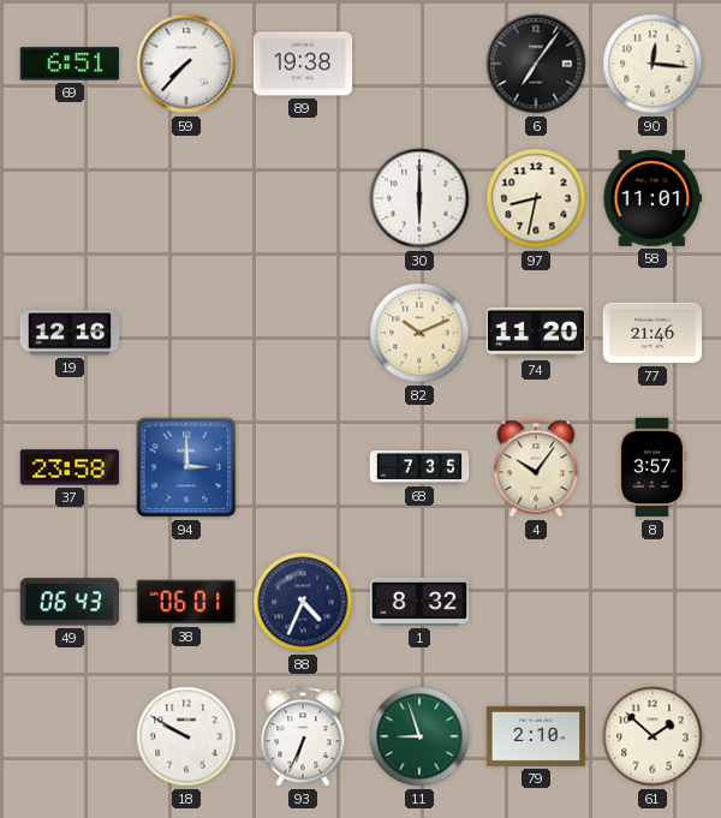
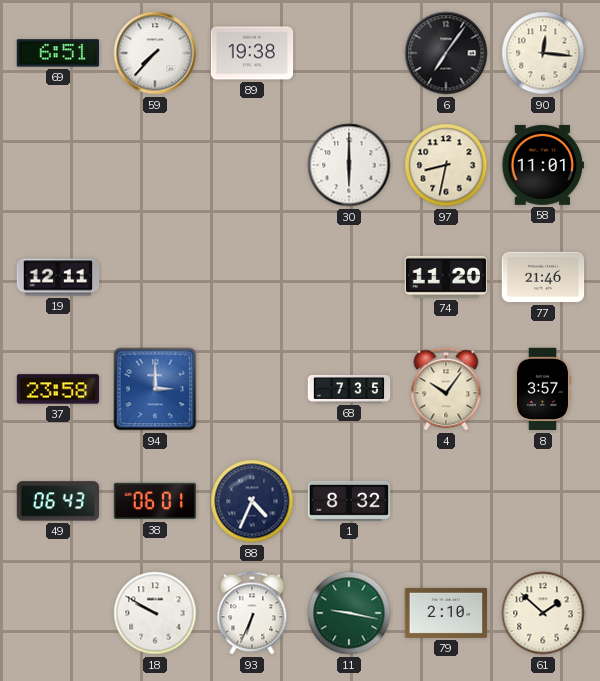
19: 12:16 -> 12:11 (58, 277)
82: 10:11 -> none (419, 333)
11: 8:57 -> 9:17 (349, 613)
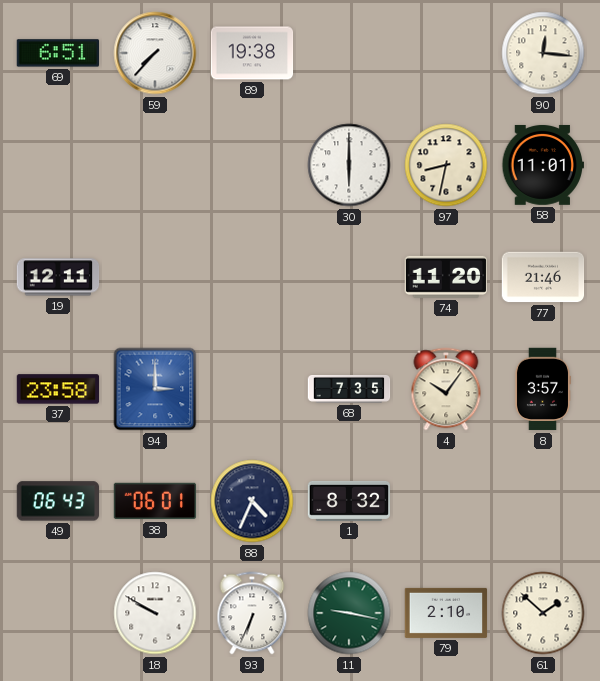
6: 7:06 -> none (446, 53)
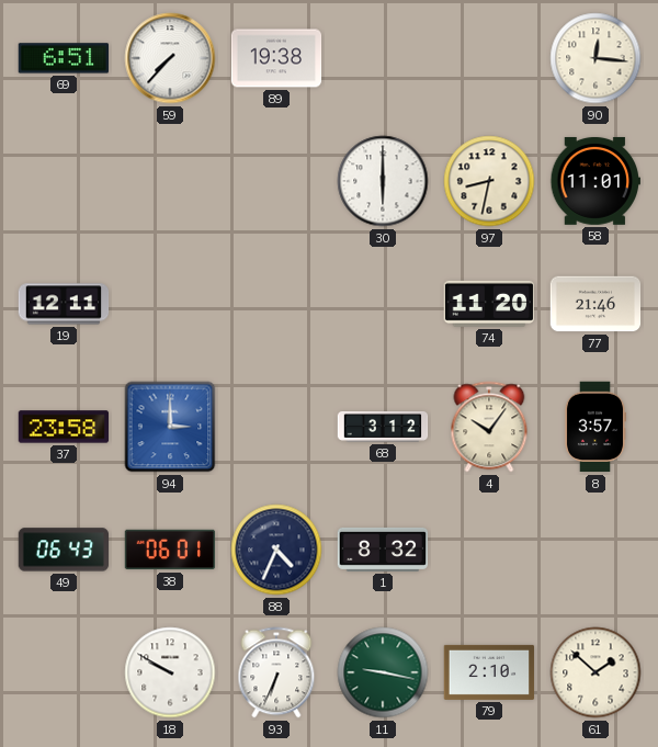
68: 7:35 -> 3:12 (383, 427)
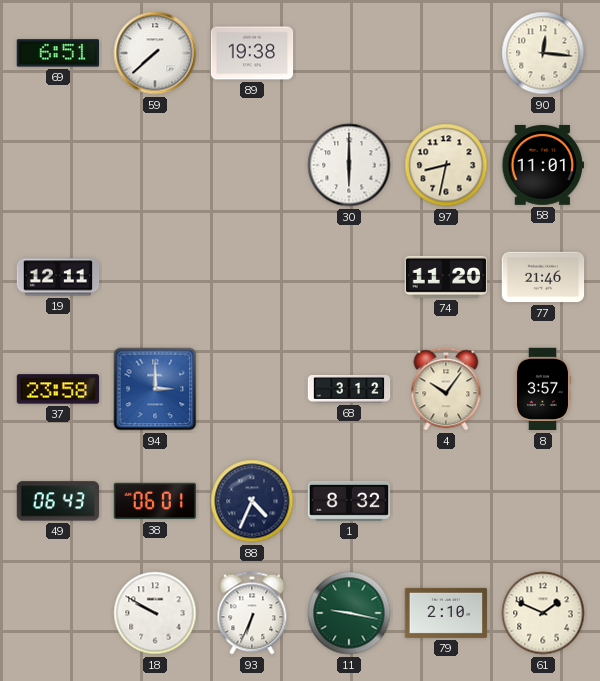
59: 7:37 -> 7:38 (155, 53)
61: 1:52 -> 1:49 (543, 613)
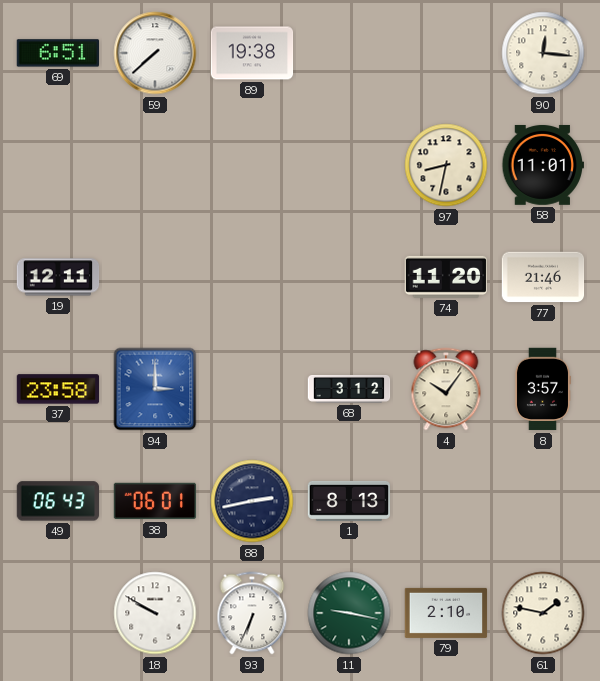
30: 6:00 -> none (349, 165)
88: 4:34 -> 2:43 (252, 501)
1: 8:32 -> 8:13 (349, 501)
61: 1:49 -> 1:47 (543, 613)
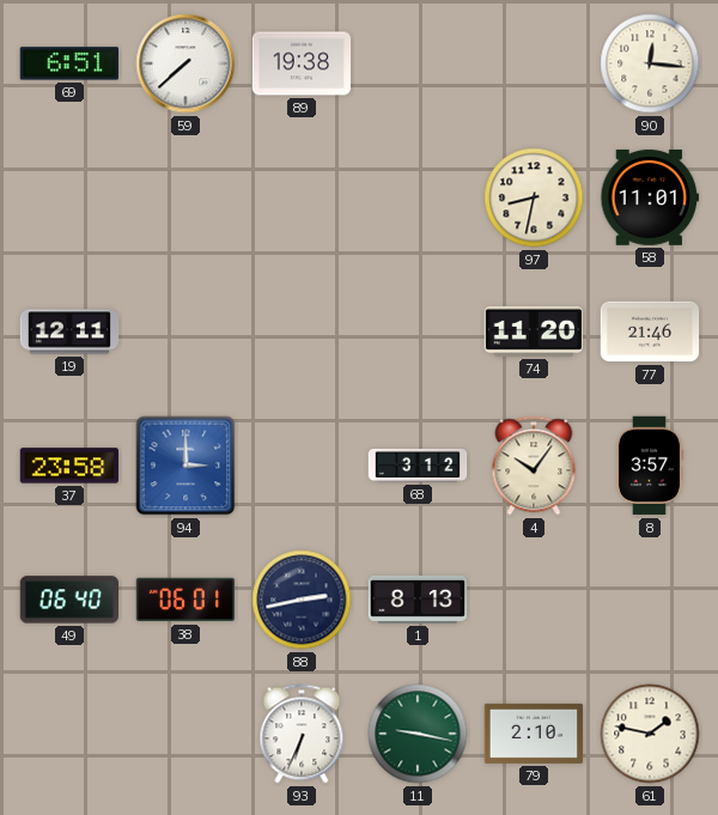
49: 06:43 -> 06:40 (69, 600)
18: 9:50 -> none (155, 613)
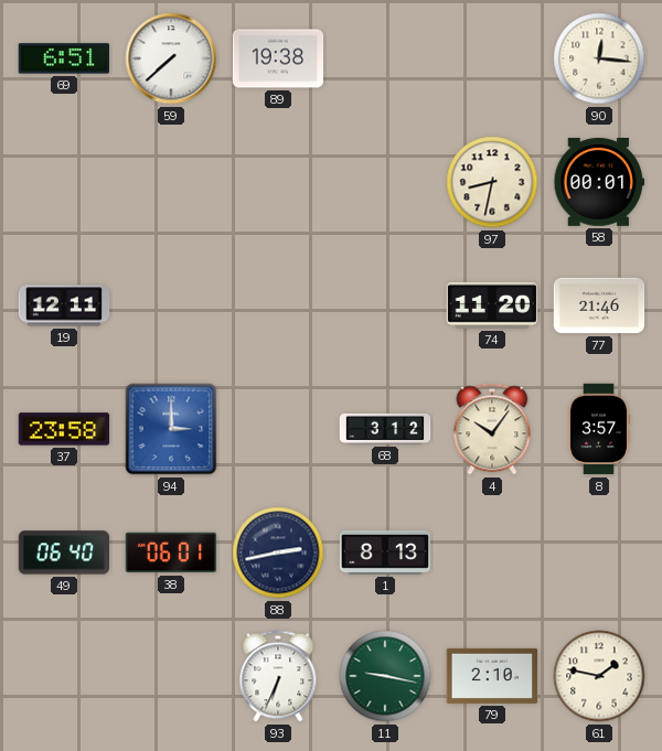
58: 11:01 -> 00:01 (598, 182)
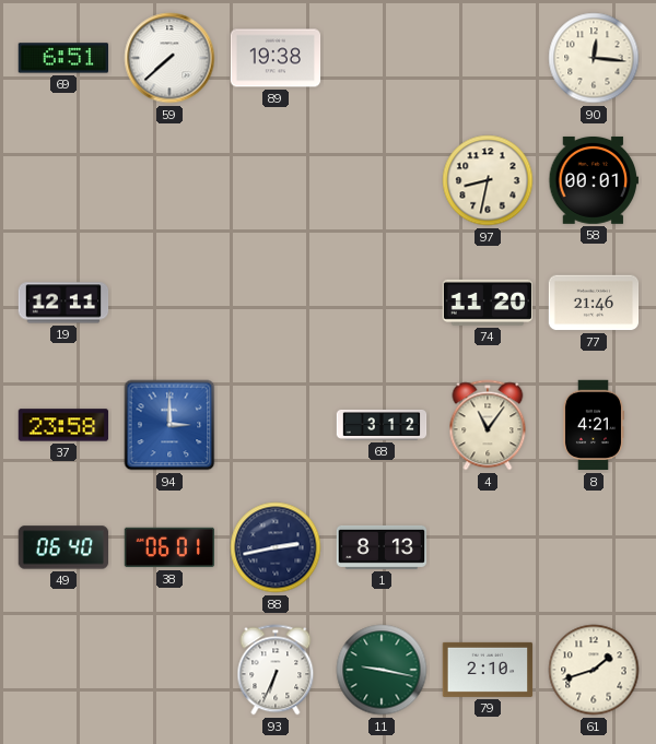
4: 10:06 -> 11:06 (488, 425)
8: 3:57 -> 4:21 (593, 425)
61: 1:47 -> 1:42 (594, 670)
